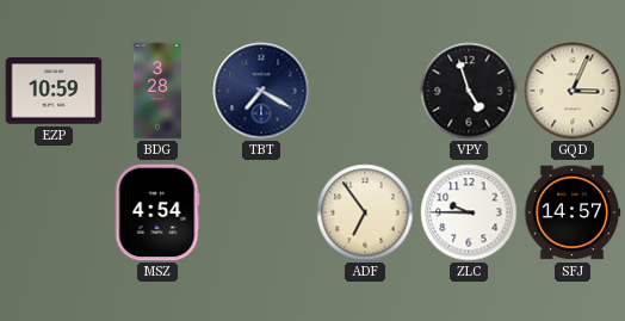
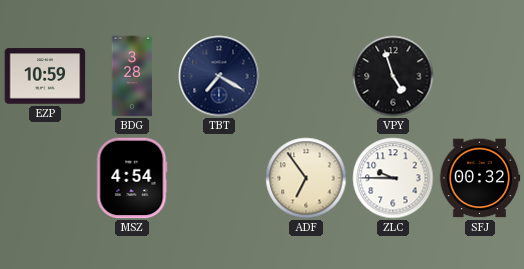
GQD: 3:04 -> none (573, 91)
SFJ: 14:57 -> 00:32 (480, 178)
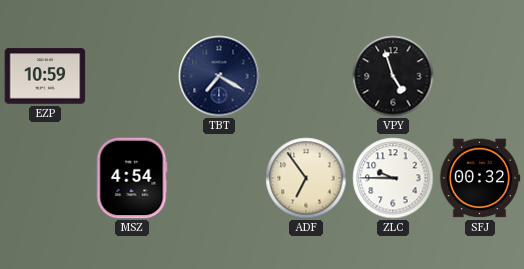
BDG: 3:28 -> none (132, 76)
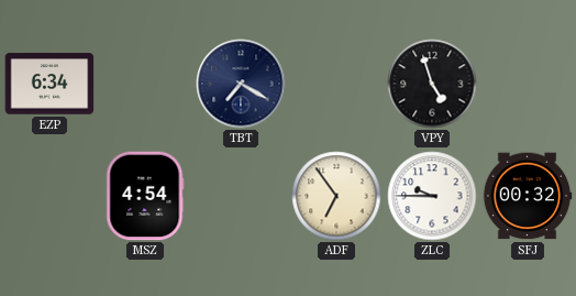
EZP: 10:59 -> 6:34 (49, 84)
